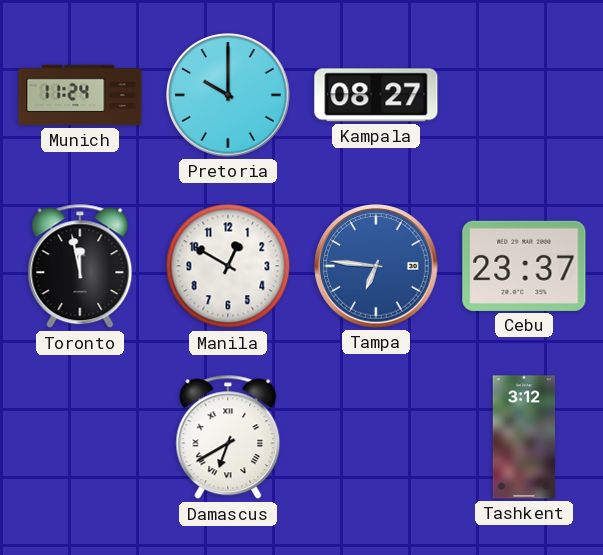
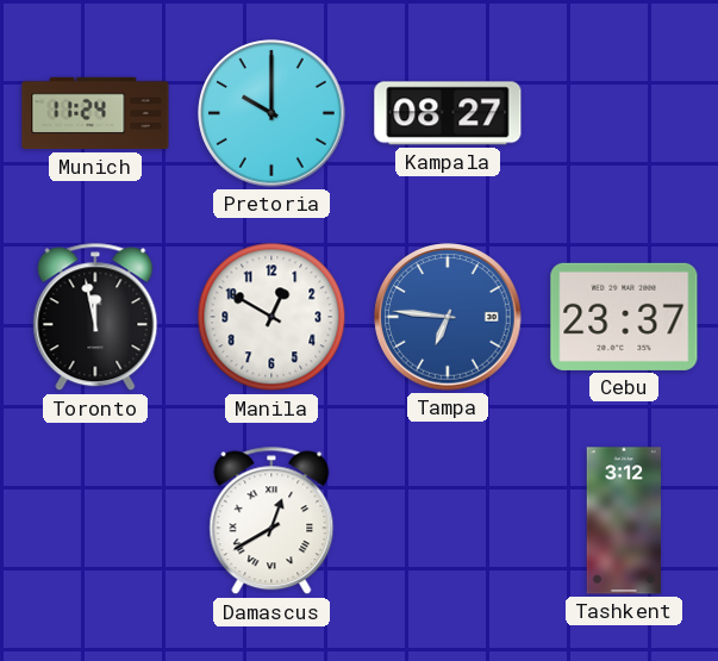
Damascus: 6:40 -> 12:40 (271, 520)
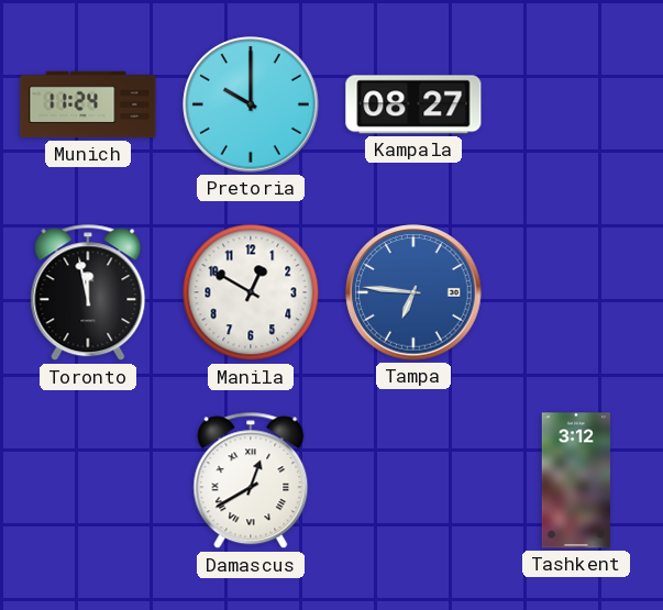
Cebu: 23:37 -> none (624, 317)
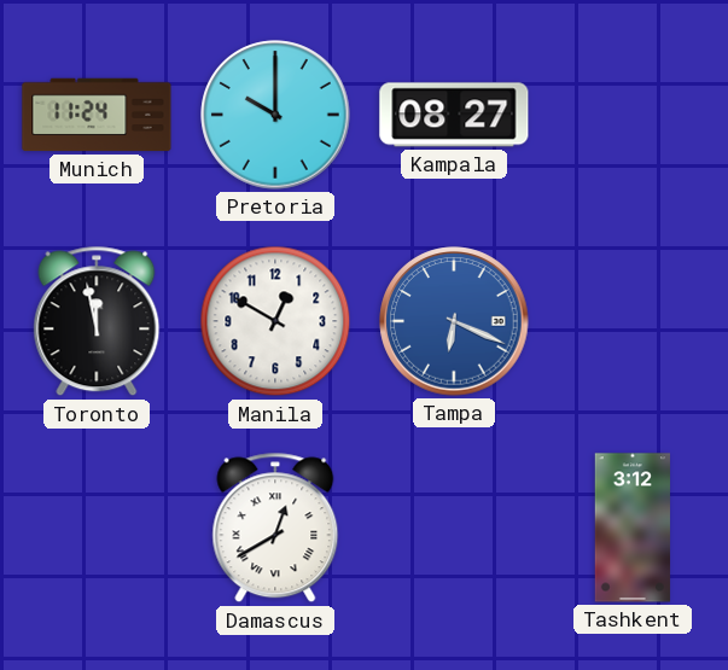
Tampa: 6:46 -> 6:19 (454, 321)
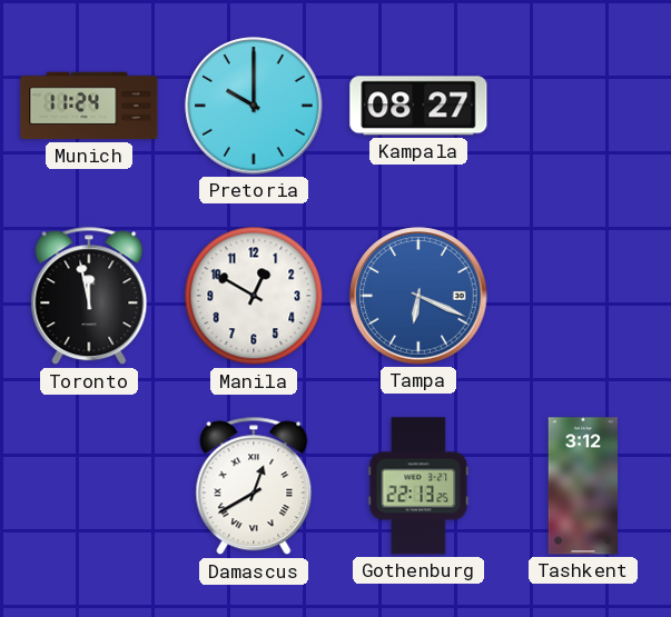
Gothenburg: none -> 22:13 (418, 486)
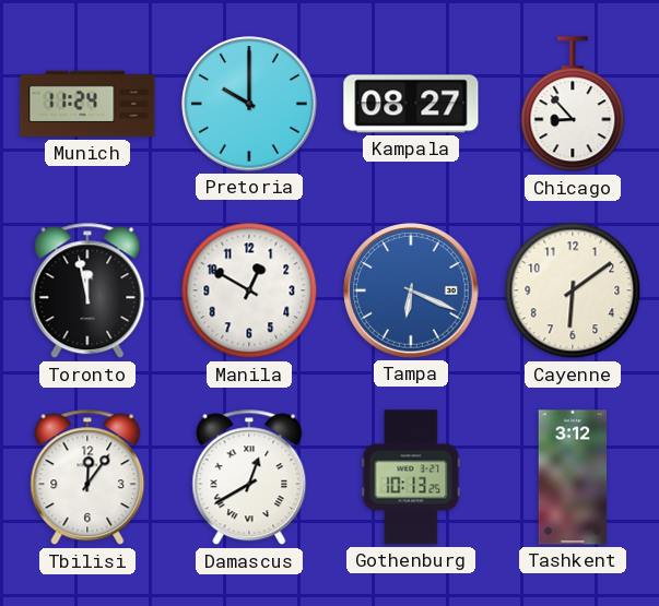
Chicago: none -> 8:53 (573, 105)
Cayenne: none -> 6:09 (573, 290)
Tbilisi: none -> 12:06 (87, 477)
Gothenburg: 22:13 -> 10:13 (411, 477)
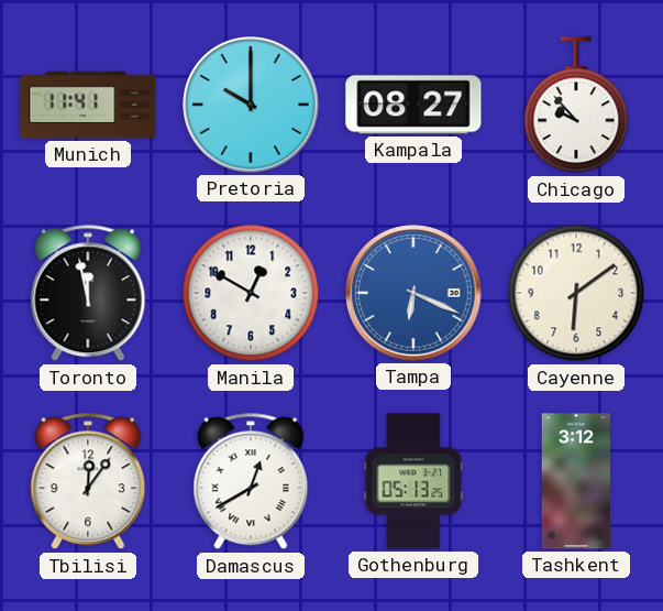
Munich: 11:24 -> 11:41 (88, 105)
Chicago: 8:53 -> 9:53 (576, 106)
Gothenburg: 10:13 -> 05:13 (413, 481)
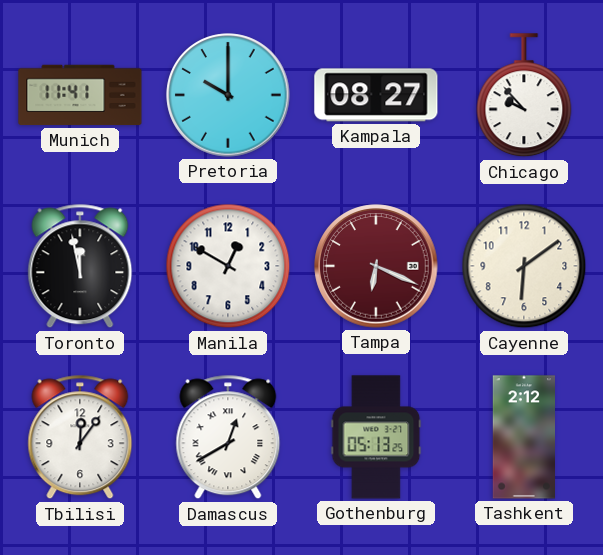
Tampa dial: blue -> burgundy (376, 266)
Tashkent: 3:12 -> 2:12 (523, 437)
